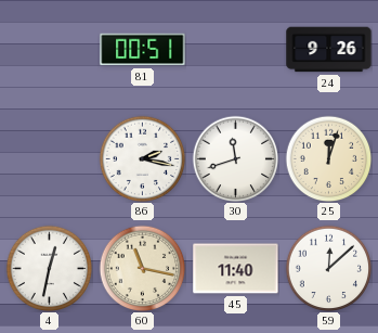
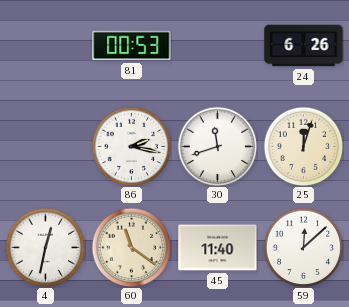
81: 00:51 -> 00:53 (132, 46)
24: 9:26 -> 6:26 (304, 46)
60: 11:17 -> 11:21 (131, 247)
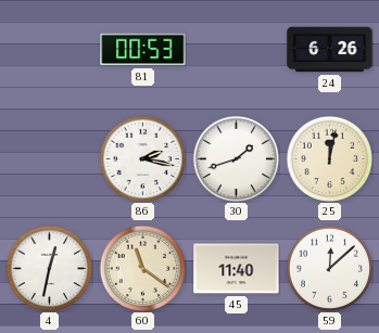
30: 11:42 -> 1:42 (236, 158)
25: 12:03 -> 12:02 (329, 158)
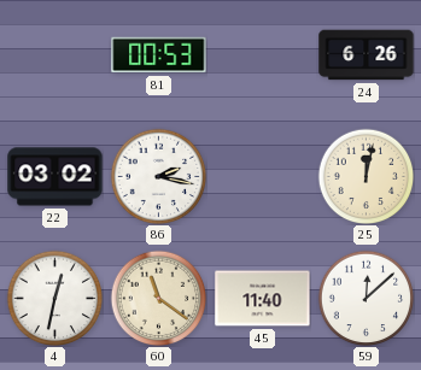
22: none -> 03:02 (55, 177)
30: 1:42 -> none (236, 158)
